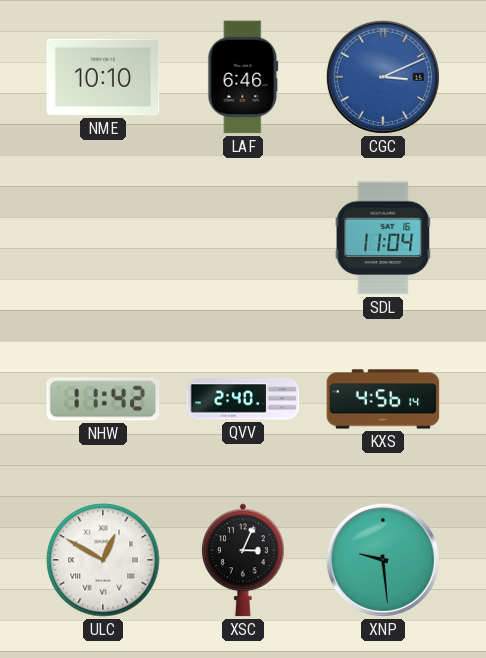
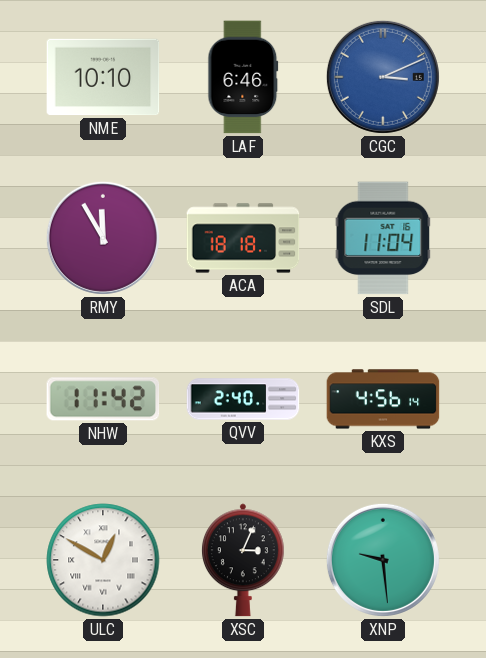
RMY: none -> 11:55 (103, 238)
ACA: none -> 18:18 (243, 238)
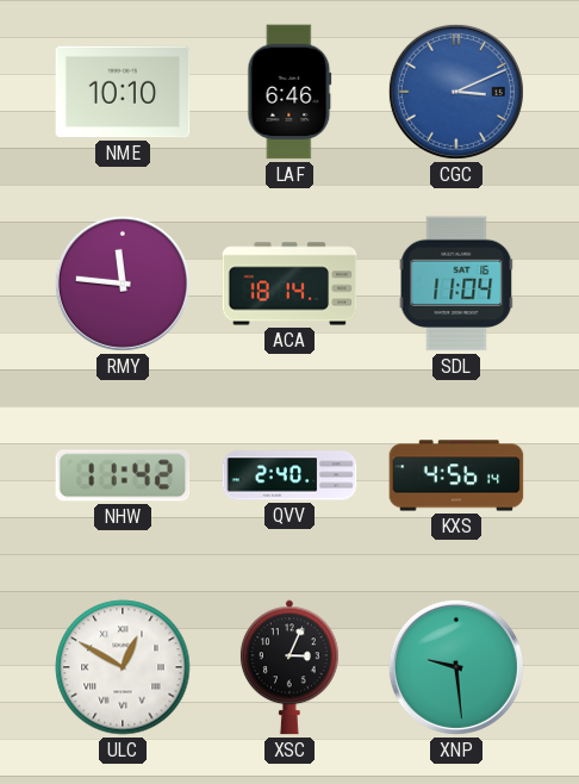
RMY: 11:55 -> 11:46 (123, 284)
ACA: 18:18 -> 18:14 (289, 284)
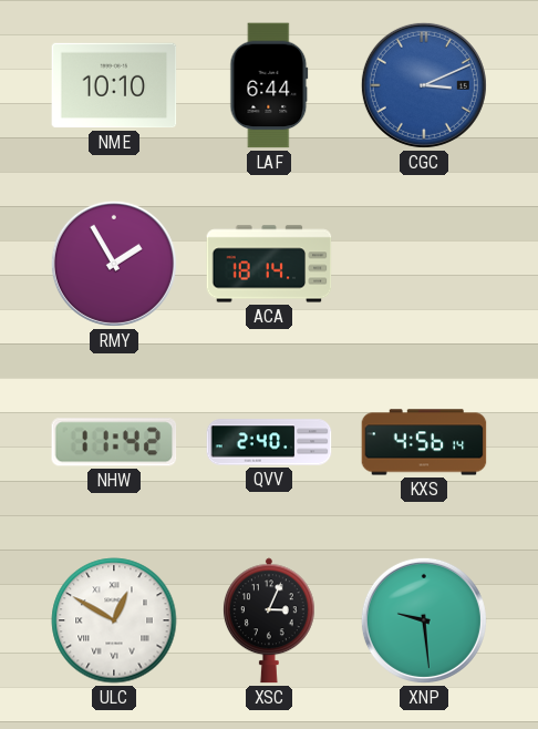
LAF: 6:46 -> 6:44 (269, 85)
RMY: 11:46 -> 1:55 (114, 264)
SDL: 11:04 -> none (456, 284)
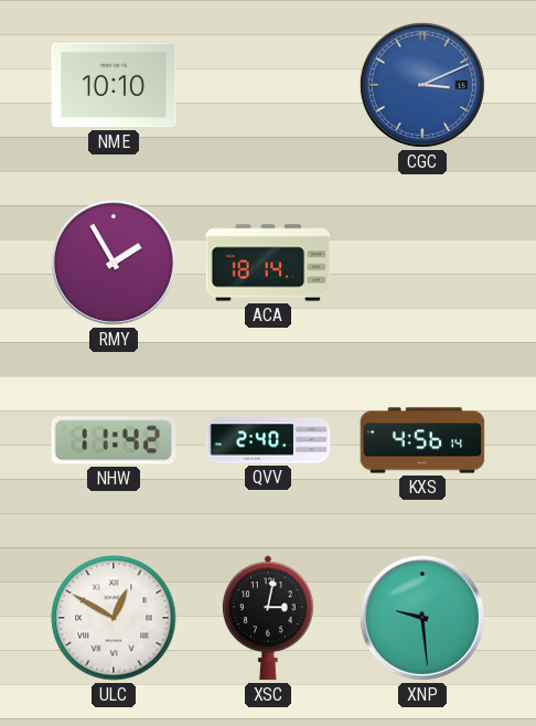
LAF: 6:44 -> none (269, 85)
XSC: 3:04 -> 3:02 (268, 618)
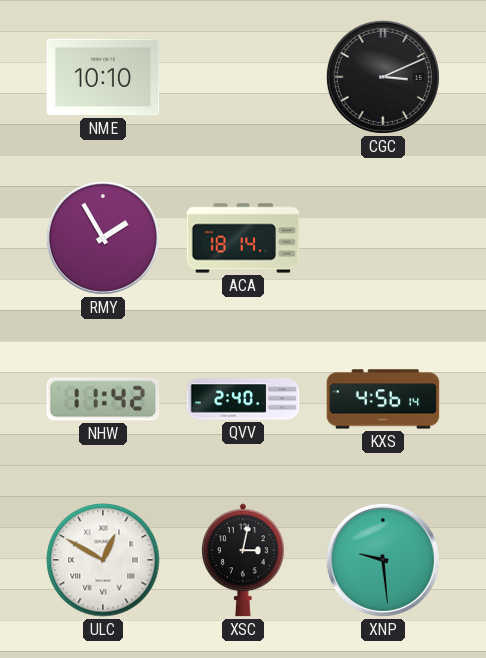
CGC dial: blue -> black (383, 77)
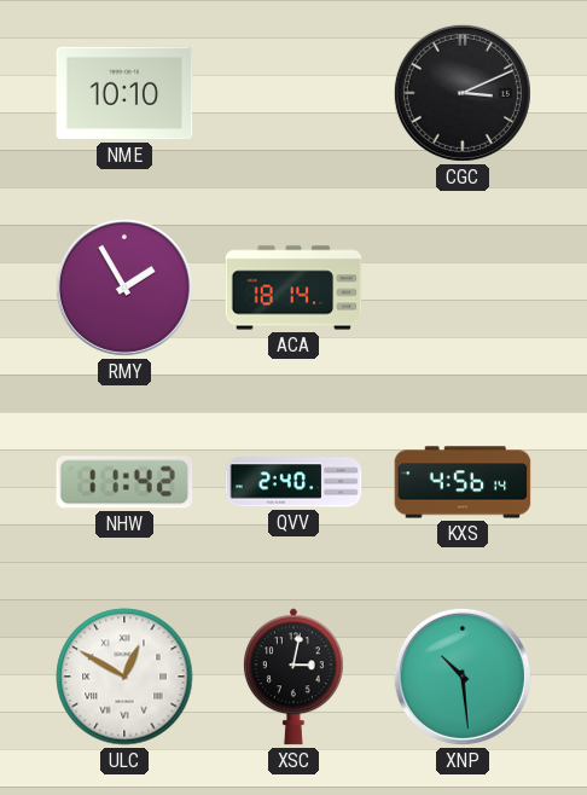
XNP: 9:29 -> 10:29 (463, 677)
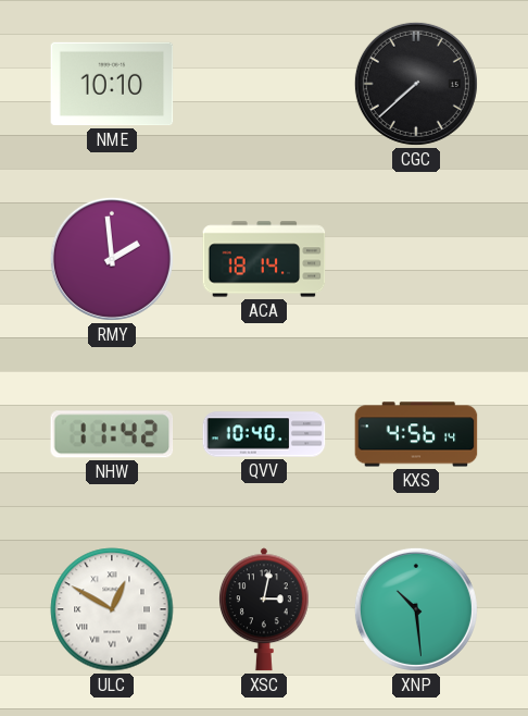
CGC: 3:11 -> 7:38 (416, 84)
RMY: 1:55 -> 1:59 (112, 259)
QVV: 2:40 -> 10:40 (264, 434)
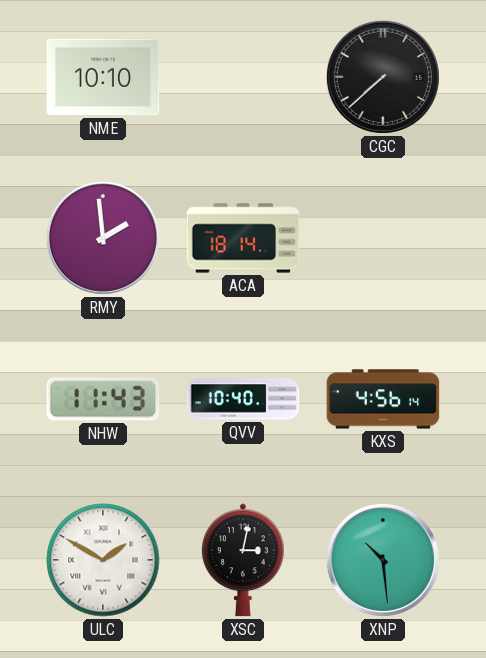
NHW: 11:42 -> 11:43 (103, 399)
ULC: 12:50 -> 1:50 (103, 560)
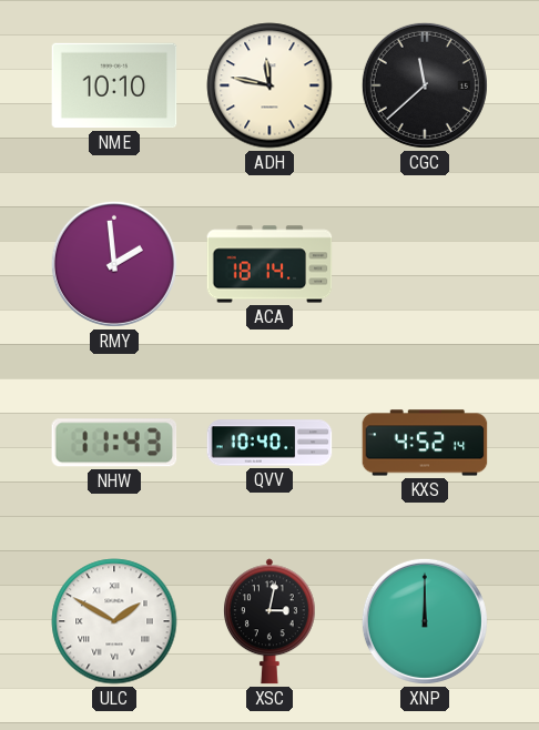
ADH: none -> 11:47 (269, 85)
CGC: 7:38 -> 11:38 (425, 85)
KXS: 4:56 -> 4:52 (425, 443)
XNP: 10:29 -> 12:00 (425, 621)
